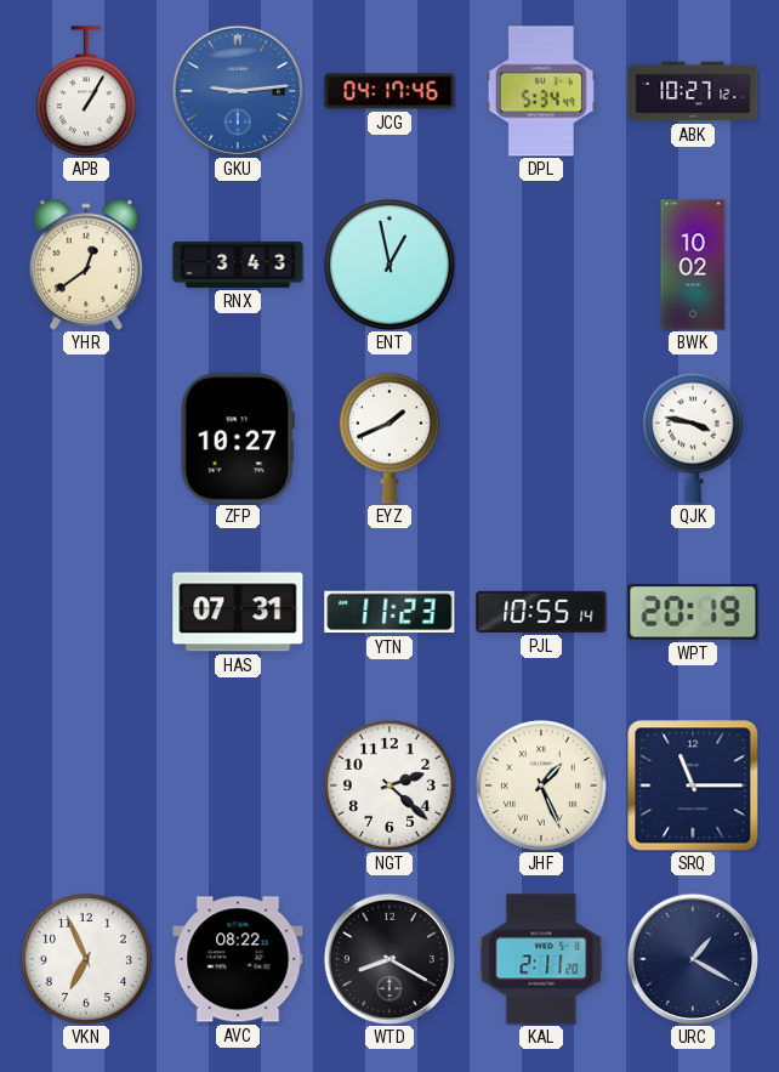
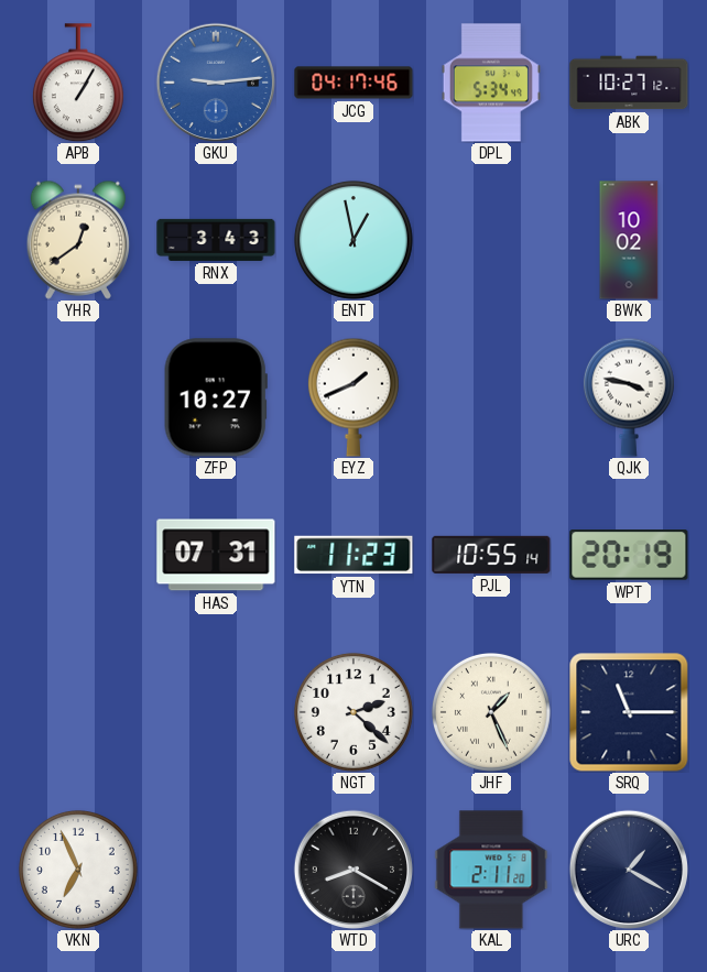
AVC: 08:22 -> none (238, 959)
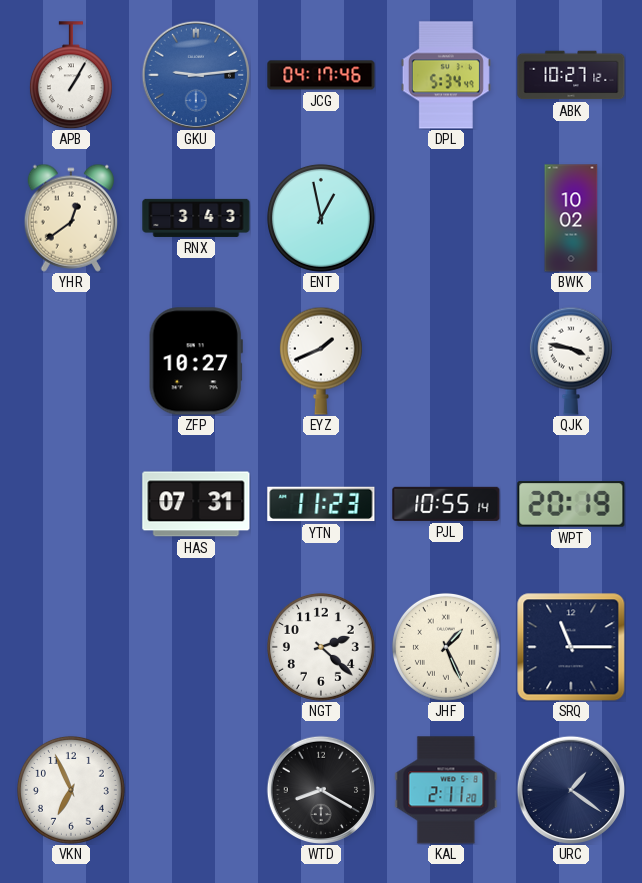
URC: 1:20 -> 1:21 (570, 789)
